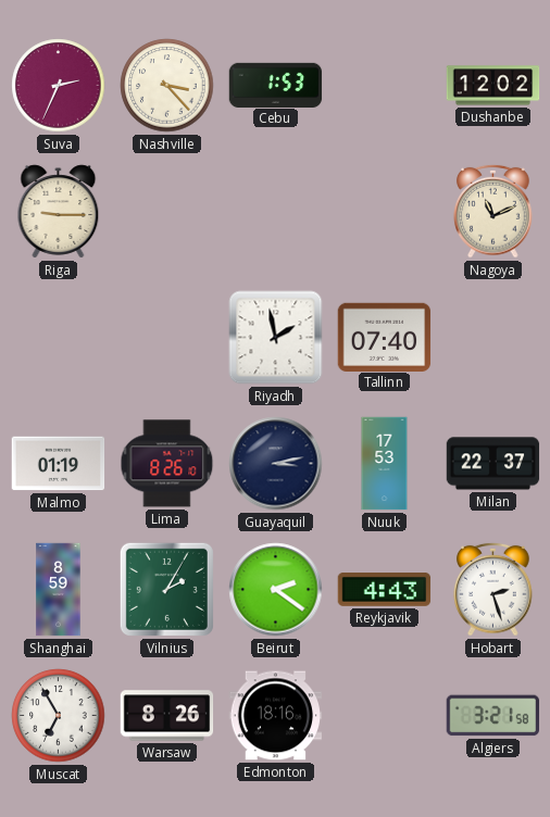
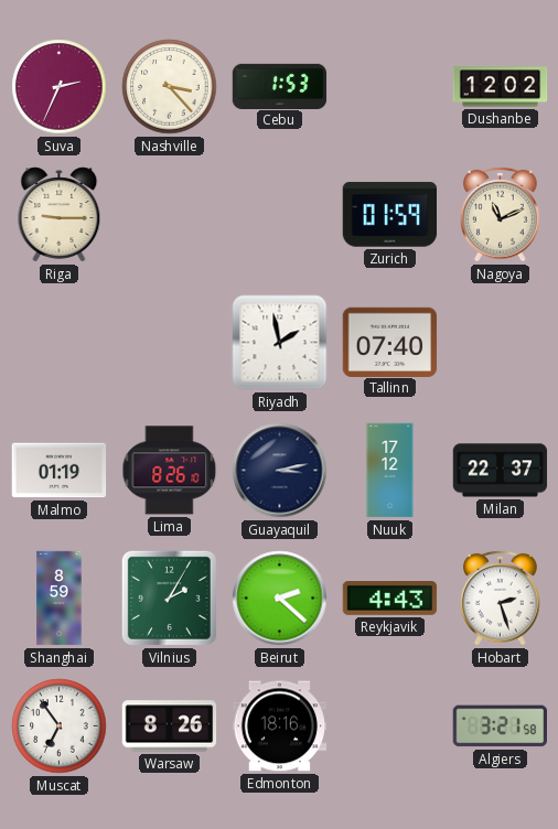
Zurich: none -> 01:59 (389, 215)
Nuuk: 17:53 -> 17:12 (390, 471)
Beirut: 2:21 -> 2:22 (280, 599)
Muscat: 6:55 -> 6:54 (60, 726)
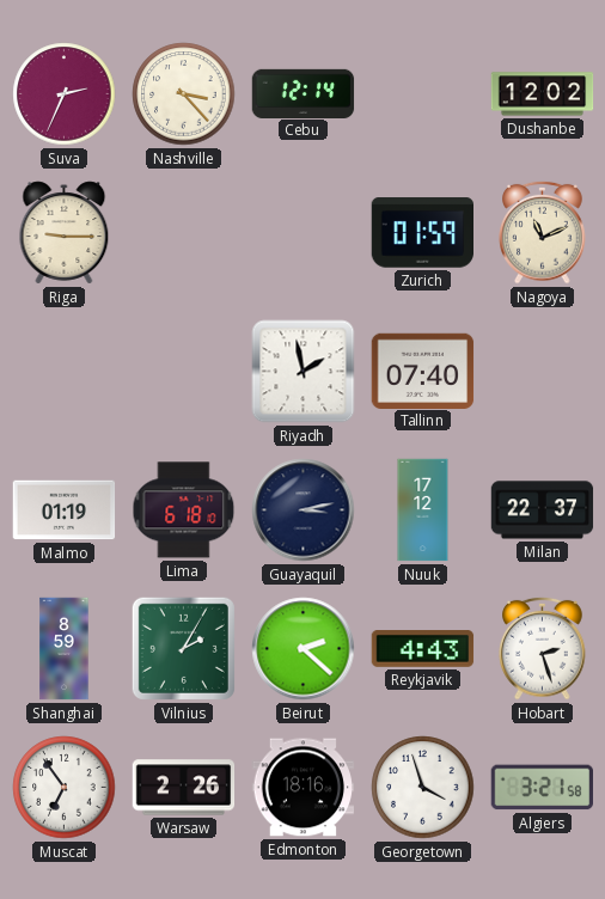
Cebu: 1:53 -> 12:14 (304, 93)
Lima: 8:26 -> 6:18 (184, 510)
Warsaw: 8:26 -> 2:26 (184, 788)
Georgetown: none -> 3:57 (423, 788)
